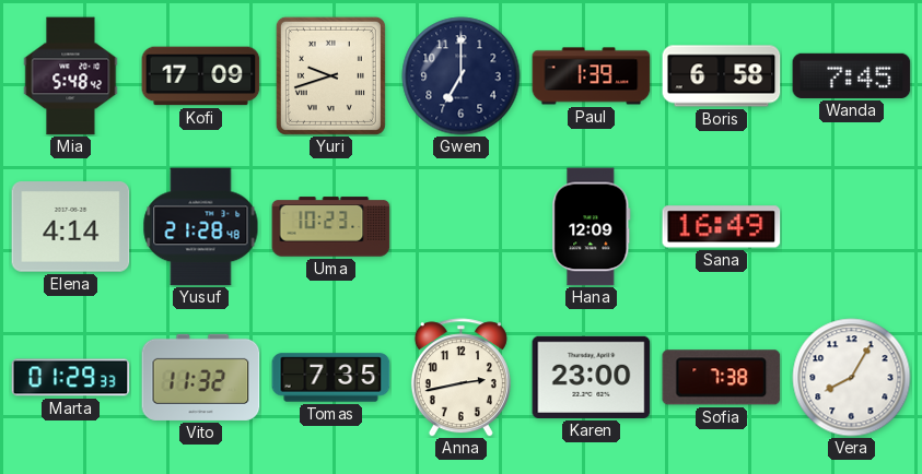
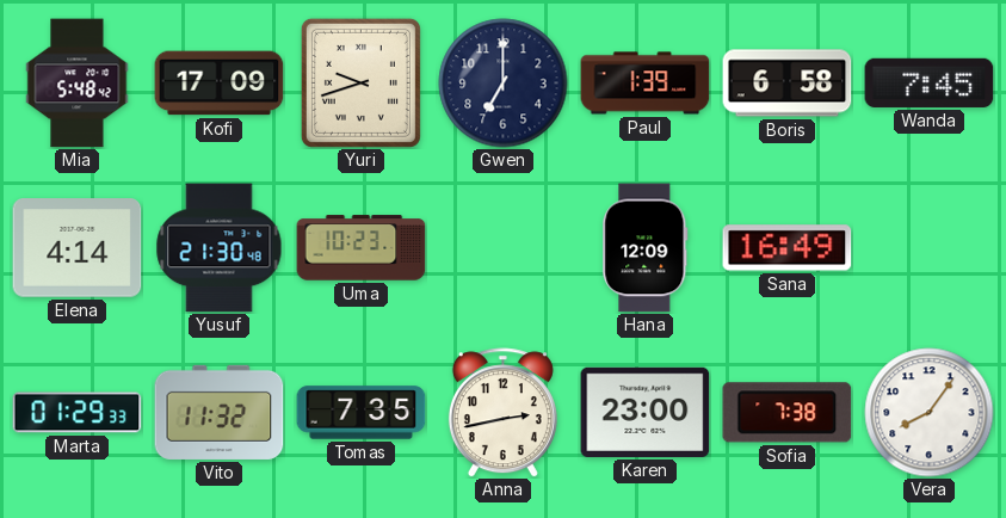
Yusuf: 21:28 -> 21:30 (220, 248)
Vera: 8:05 -> 8:06 (930, 413)
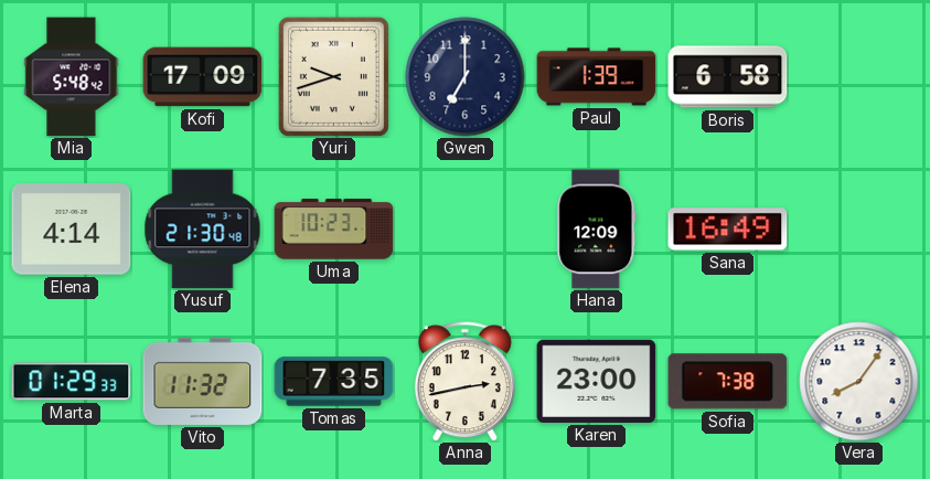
Wanda: 7:45 -> none (930, 82)
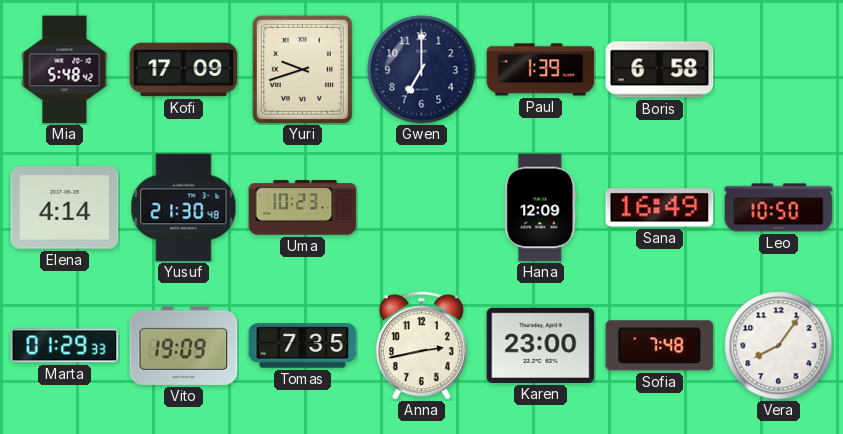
Leo: none -> 10:50 (779, 208)
Vito: 11:32 -> 19:09 (184, 345)
Sofia: 7:38 -> 7:48 (660, 346)
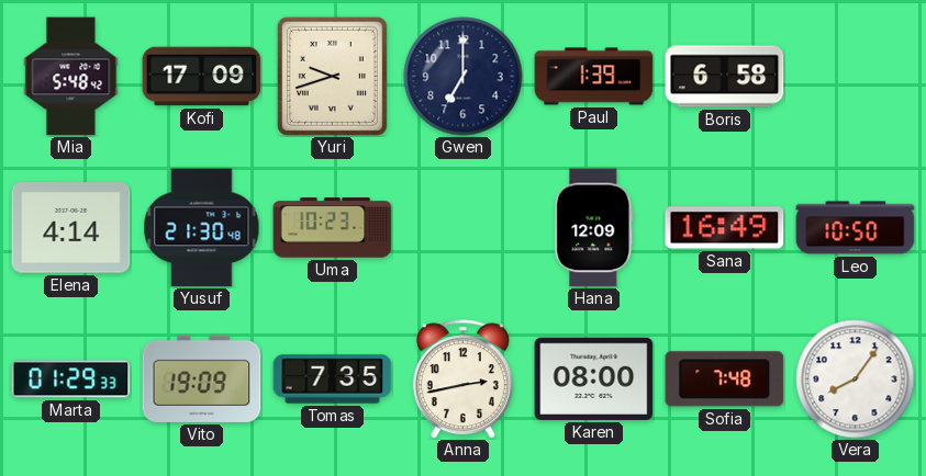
Karen: 23:00 -> 08:00 (594, 378)
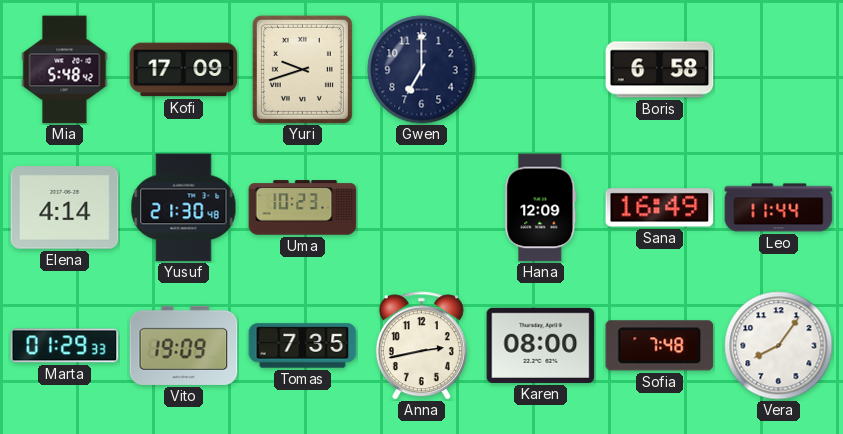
Paul: 1:39 -> none (594, 77)
Leo: 10:50 -> 11:44 (779, 208)
